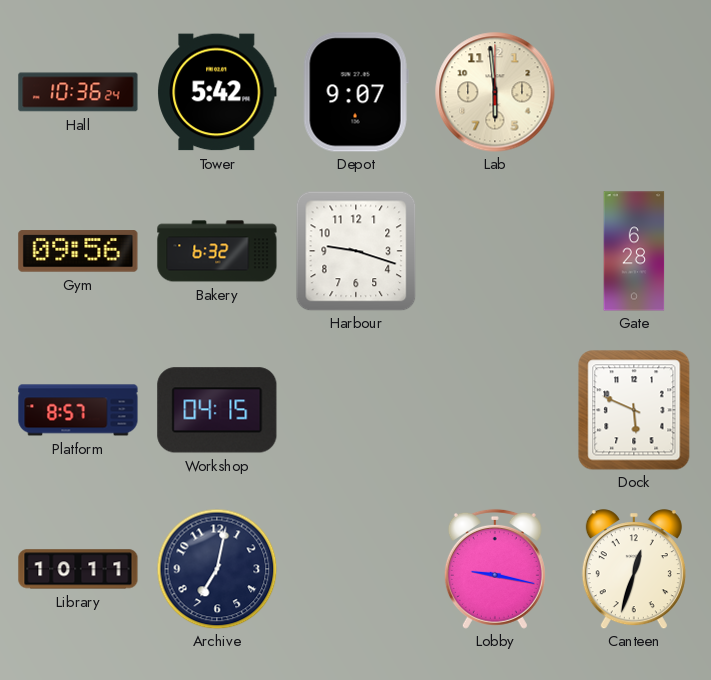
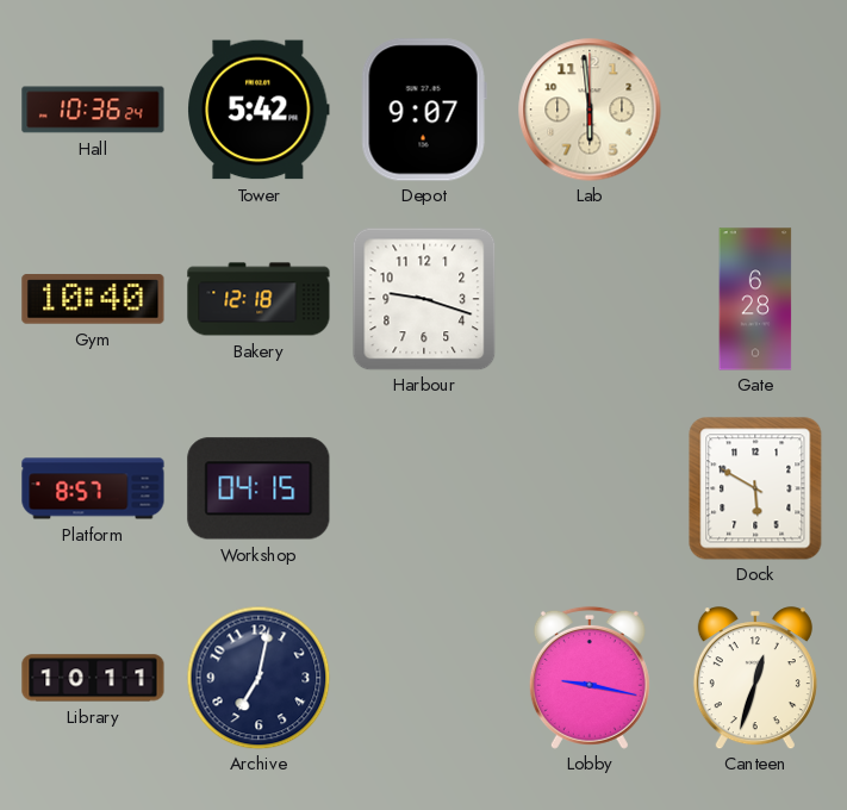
Gym: 09:56 -> 10:40 (93, 299)
Bakery: 6:32 -> 12:18 (259, 299)
Dock: 5:49 -> 5:50 (755, 488)
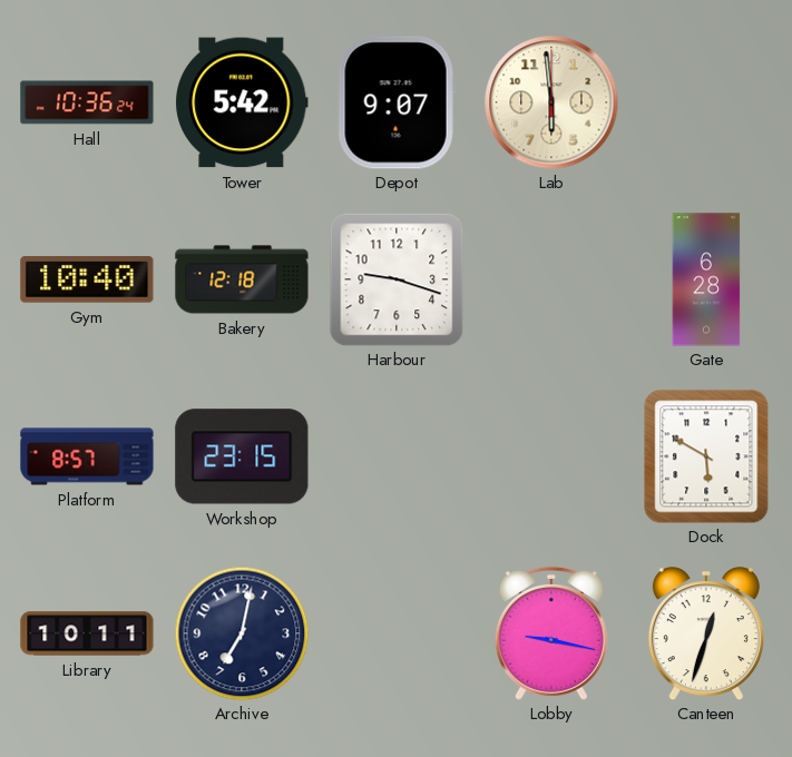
Workshop: 04:15 -> 23:15 (242, 456)
